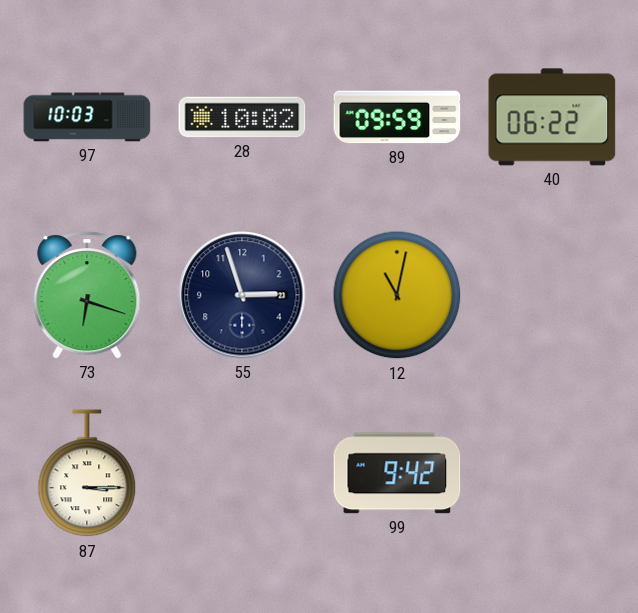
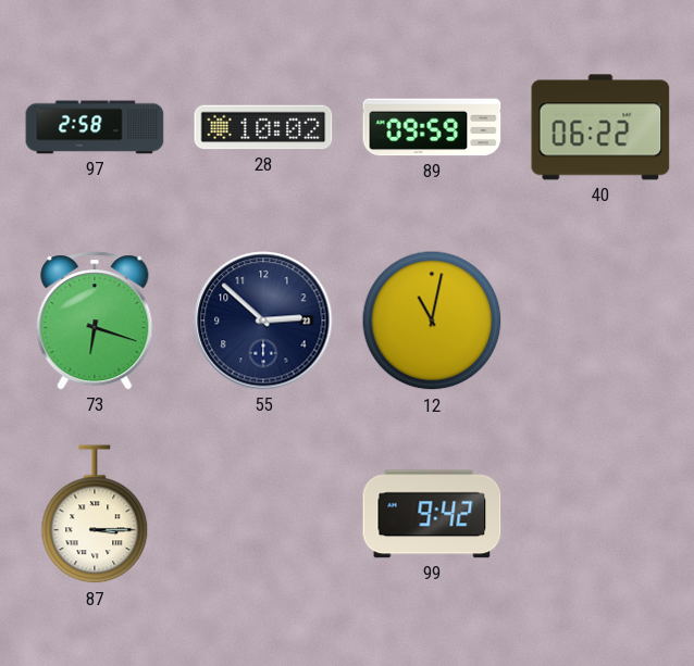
97: 10:03 -> 2:58 (95, 127)
55: 2:57 -> 2:52 (263, 321)
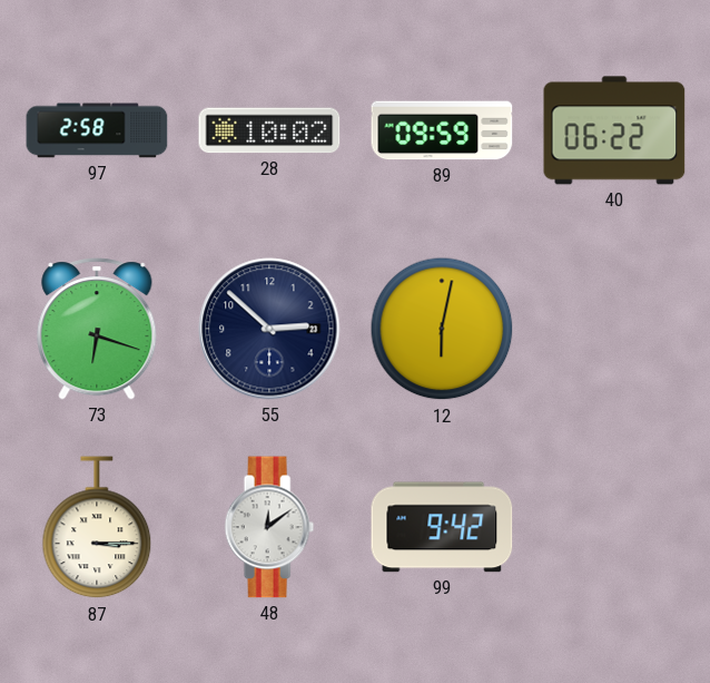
12: 11:02 -> 6:02 (442, 329)
48: none -> 12:09 (269, 527)
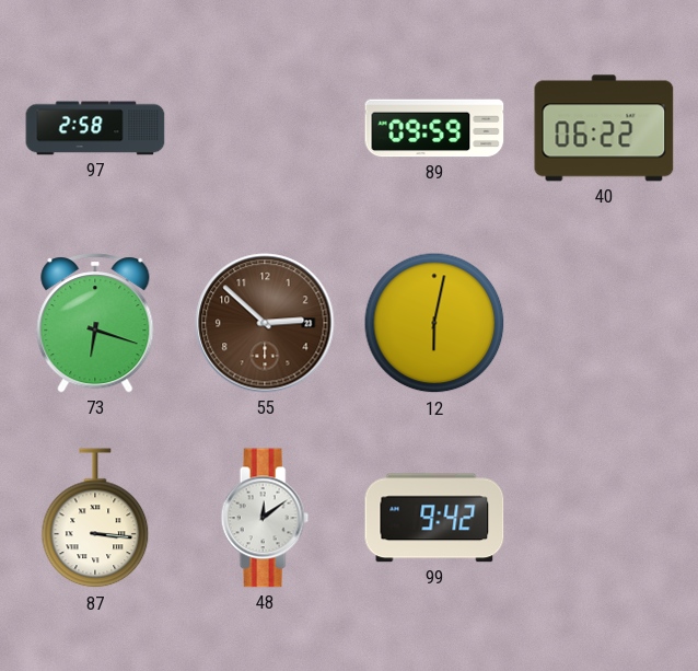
28: 10:02 -> none (269, 130)
55 dial: navy -> brown (265, 323)
87: 3:15 -> 3:16 (95, 519)
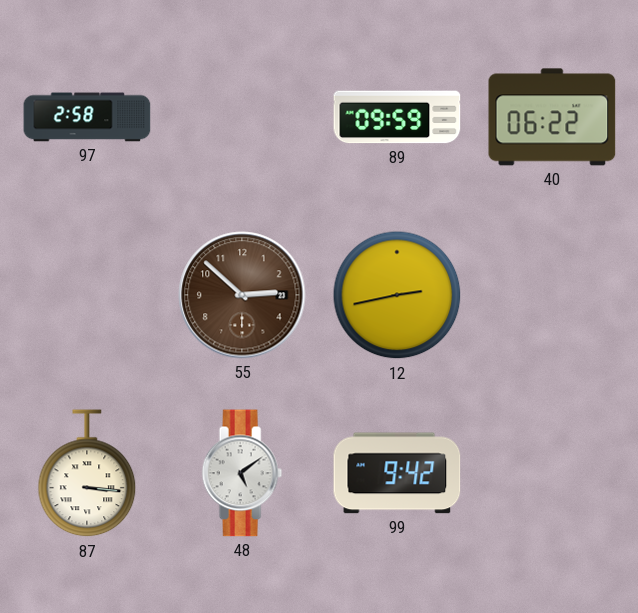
73: 6:18 -> none (95, 323)
12: 6:02 -> 2:43 (397, 295)
48: 12:09 -> 5:09 (242, 473)
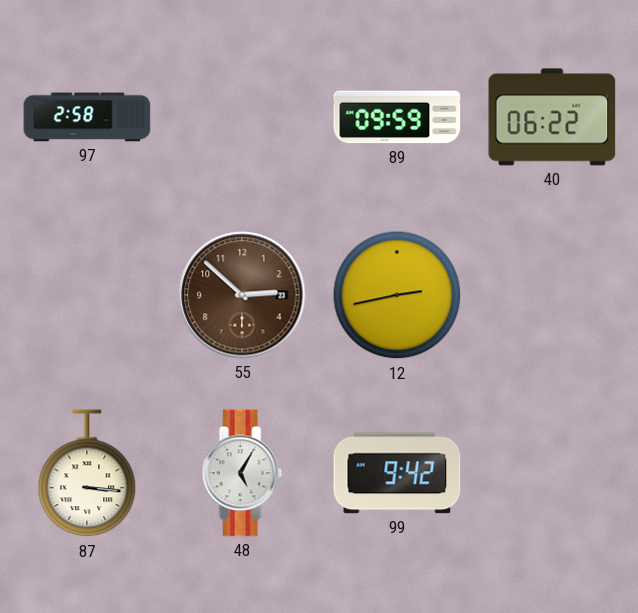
48: 5:09 -> 5:05 (242, 473)
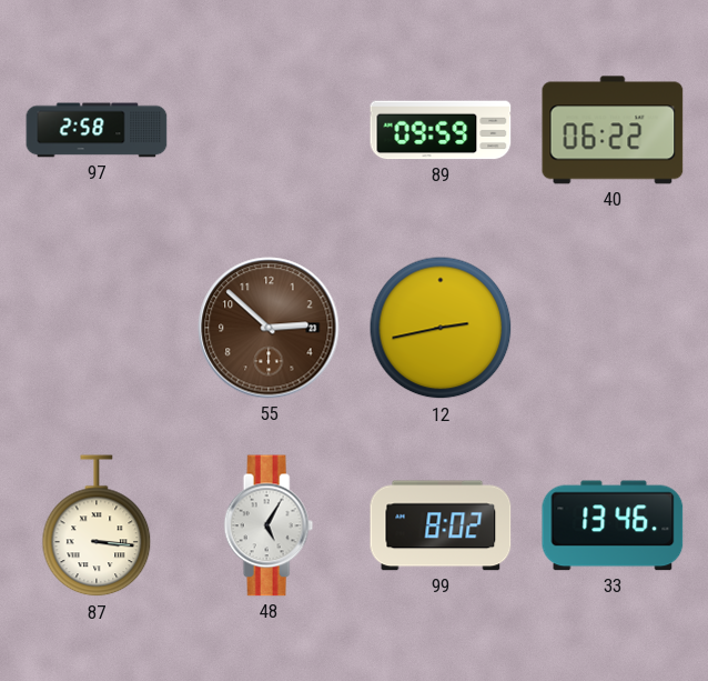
99: 9:42 -> 8:02 (441, 525)
33: none -> 13:46 (613, 525)
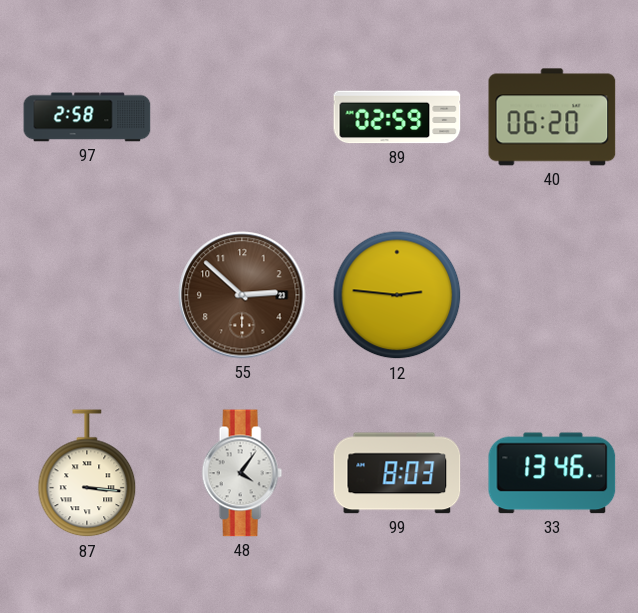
89: 09:59 -> 02:59 (397, 117)
40: 06:22 -> 06:20 (552, 117)
12: 2:43 -> 2:46 (397, 295)
48: 5:05 -> 4:06 (242, 473)
99: 8:02 -> 8:03 (397, 473)
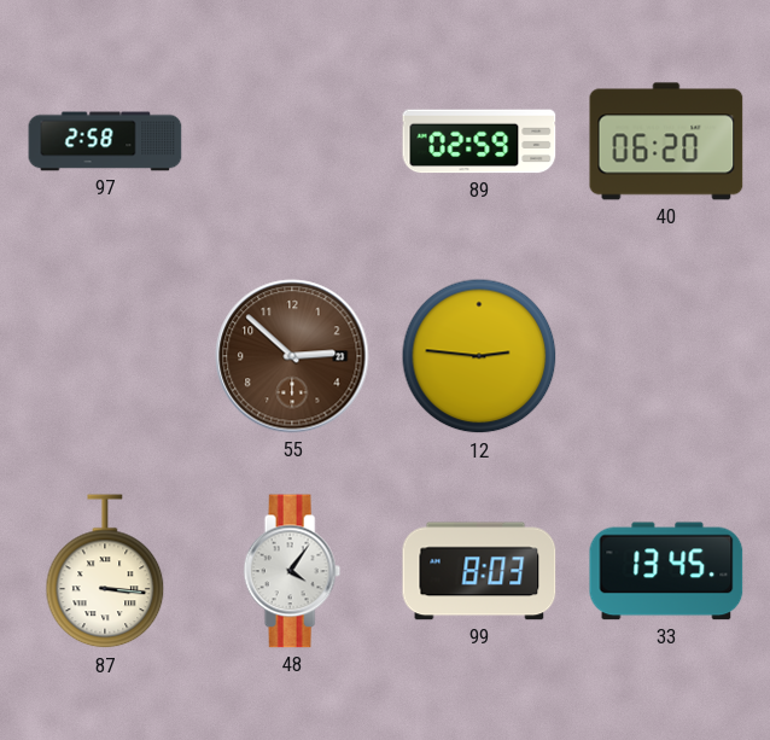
33: 13:46 -> 13:45 (666, 571)
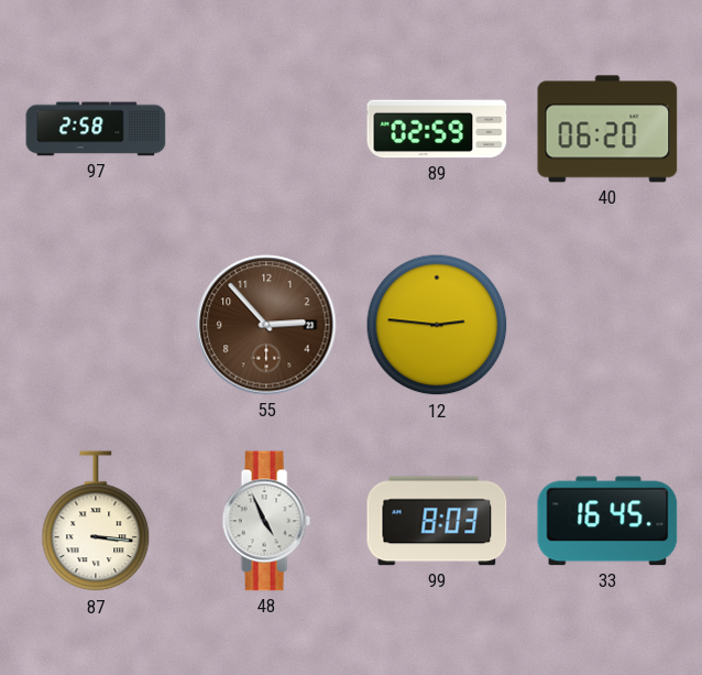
55: 2:52 -> 2:53 (266, 325)
48: 4:06 -> 4:56 (266, 521)
33: 13:45 -> 16:45 (607, 521)
